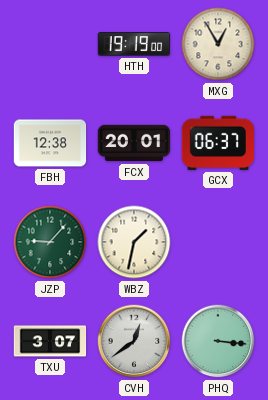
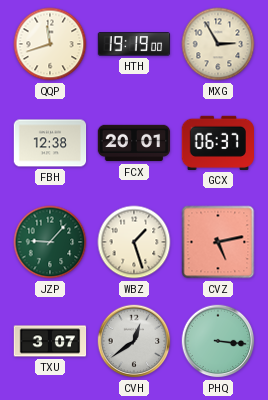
QQP: none -> 11:42 (50, 44)
MXG: 12:55 -> 2:55 (218, 44)
WBZ: 1:32 -> 1:27 (134, 242)
CVZ: none -> 5:13 (218, 242)
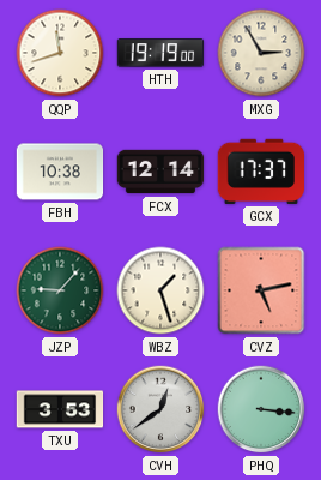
FBH: 12:38 -> 10:38 (60, 172)
FCX: 20:01 -> 12:14 (160, 172)
GCX: 06:37 -> 17:37 (260, 172)
TXU: 3:07 -> 3:53 (60, 409)
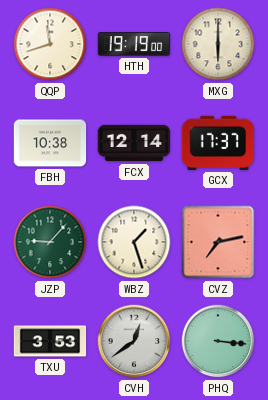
MXG: 2:55 -> 6:00 (218, 44)
CVZ: 5:13 -> 7:13 (218, 242)
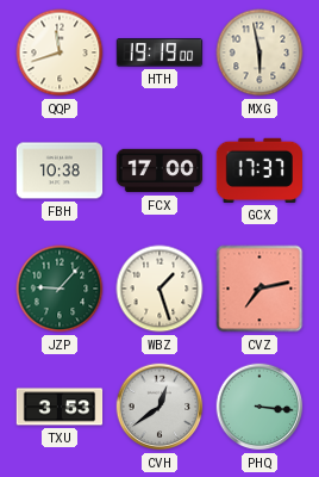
MXG: 6:00 -> 5:58 (259, 52)
FCX: 12:14 -> 17:00 (159, 171)
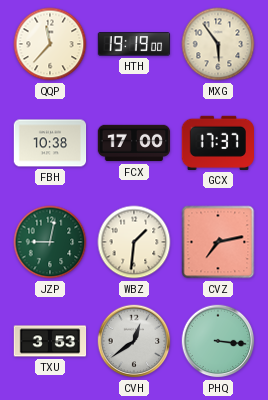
QQP: 11:42 -> 11:37 (50, 44)
MXG: 5:58 -> 5:54 (218, 44)
JZP: 9:07 -> 9:02 (50, 242)
WBZ: 1:27 -> 1:31 (134, 242)
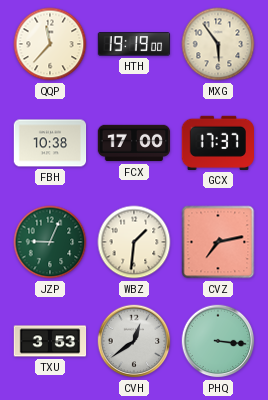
JZP: 9:02 -> 9:04 (50, 242)
